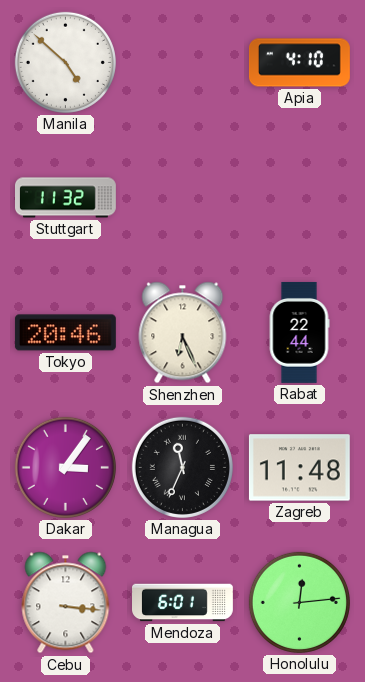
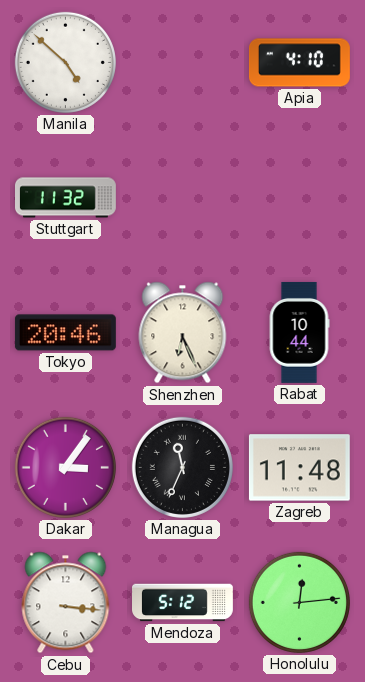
Rabat: 22:44 -> 10:44 (299, 333)
Mendoza: 6:01 -> 5:12 (183, 603)
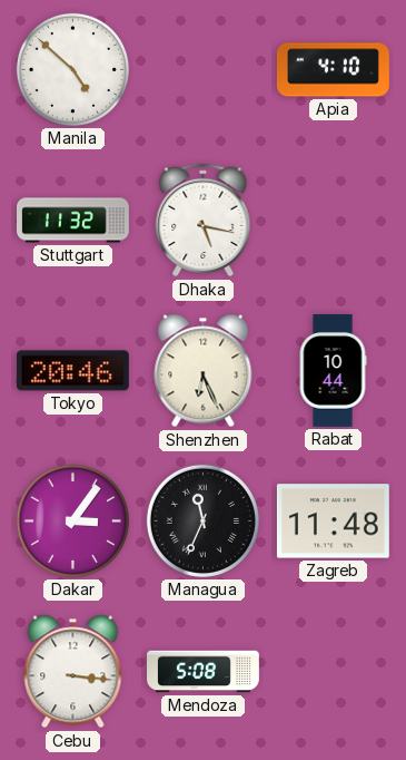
Dhaka: none -> 5:17 (204, 221)
Mendoza: 5:12 -> 5:08 (204, 672)
Honolulu: 12:14 -> none (299, 602)
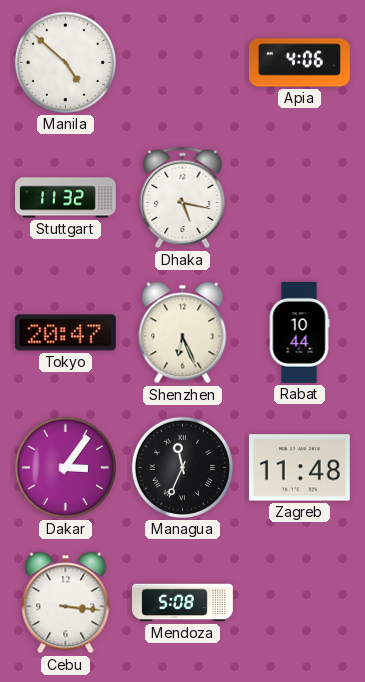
Apia: 4:10 -> 4:06 (299, 63)
Tokyo: 20:46 -> 20:47 (65, 333)
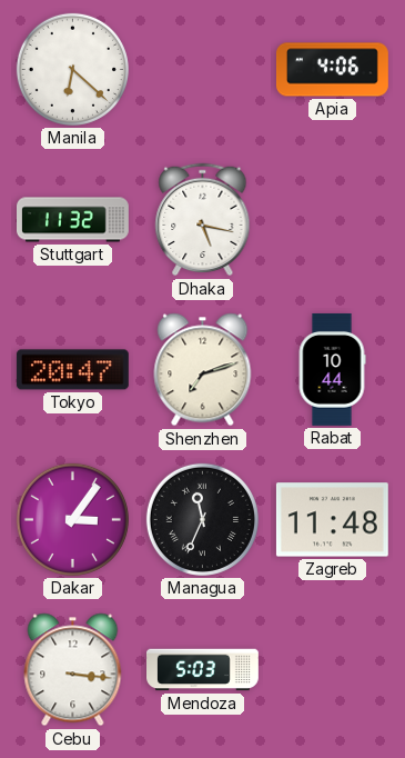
Manila: 4:52 -> 6:22 (72, 69)
Shenzhen: 6:26 -> 7:12 (203, 370)
Mendoza: 5:08 -> 5:03 (203, 670)
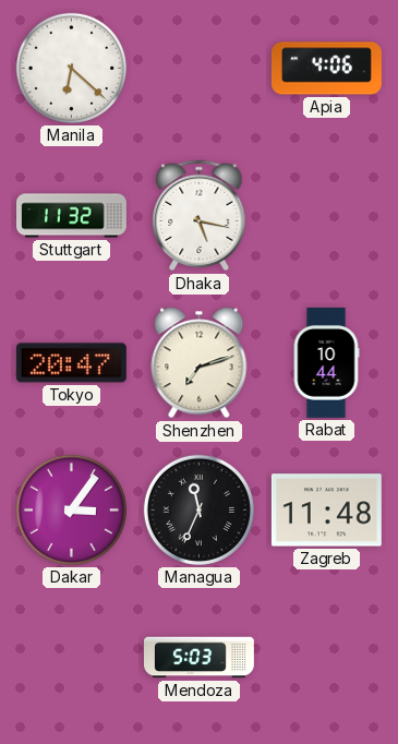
Cebu: 3:16 -> none (73, 670)
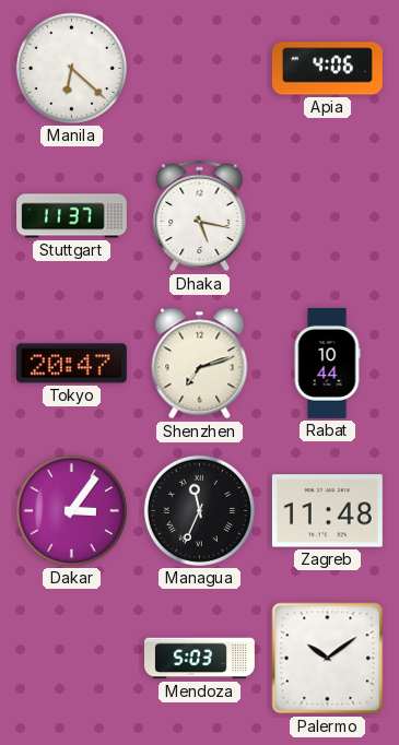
Stuttgart: 11:32 -> 11:37 (72, 216)
Palermo: none -> 10:09 (328, 659)
